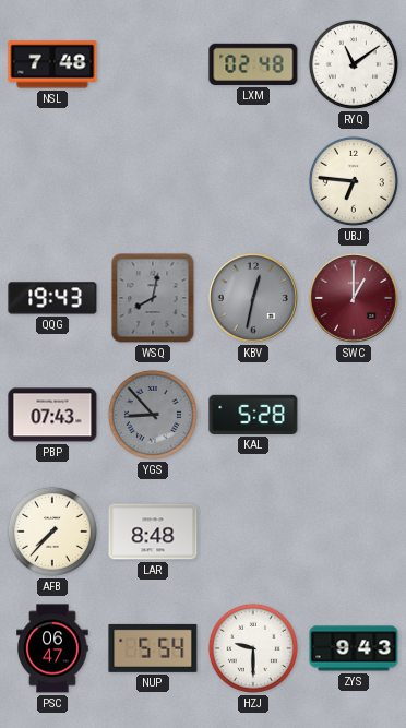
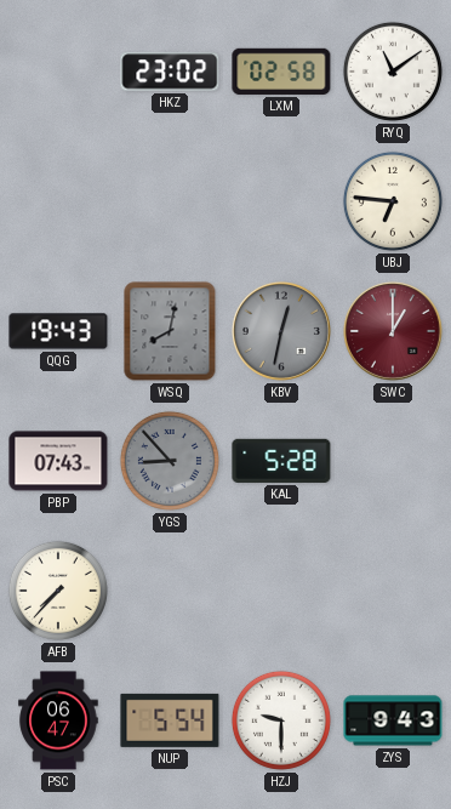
NSL: 7:48 -> none (52, 64)
HKZ: none -> 23:02 (170, 72)
LXM: 02:48 -> 02:58 (281, 72)
LAR: 8:48 -> none (153, 532)
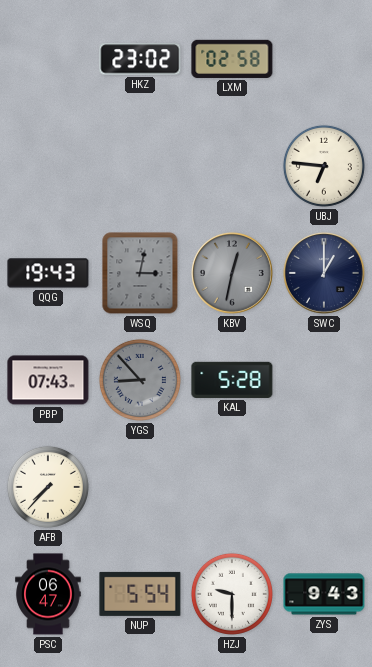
RYQ: 11:09 -> none (393, 72)
WSQ: 8:02 -> 3:02 (140, 273)
SWC dial: burgundy -> navy (325, 274)
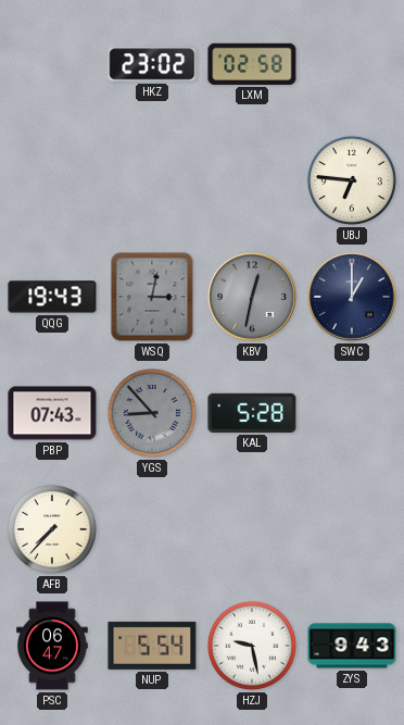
HZJ: 9:30 -> 9:28 (252, 646)
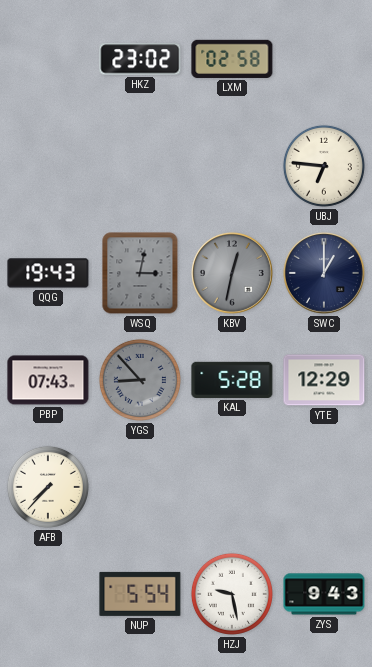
YTE: none -> 12:29 (324, 380)
PSC: 06:47 -> none (52, 646)
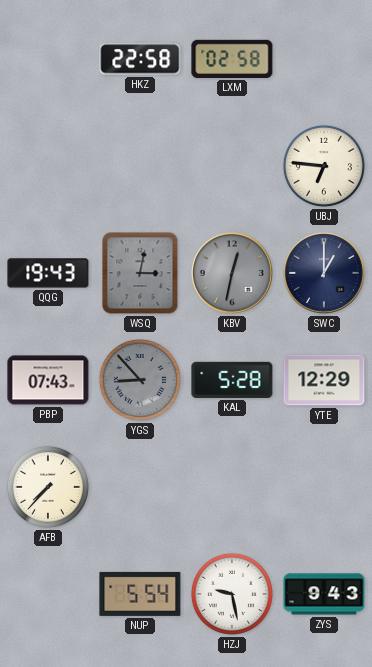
HKZ: 23:02 -> 22:58 (140, 59)
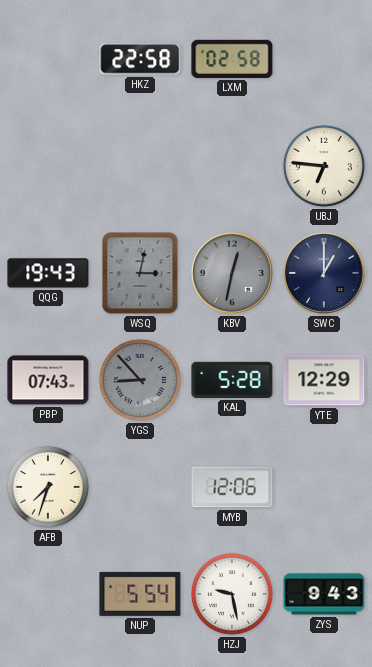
AFB: 7:37 -> 7:33 (48, 487)
MYB: none -> 12:06 (232, 487)
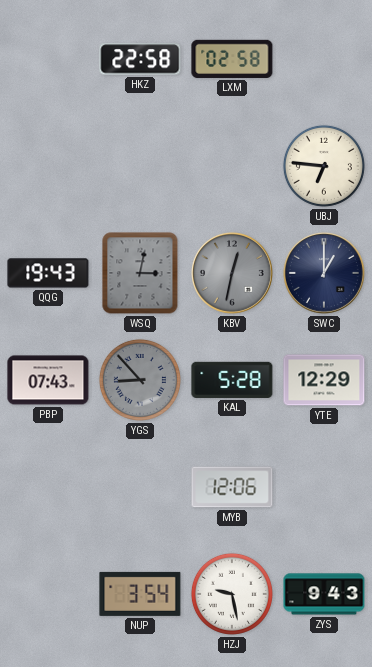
AFB: 7:33 -> none (48, 487)
NUP: 5:54 -> 3:54 (140, 594)
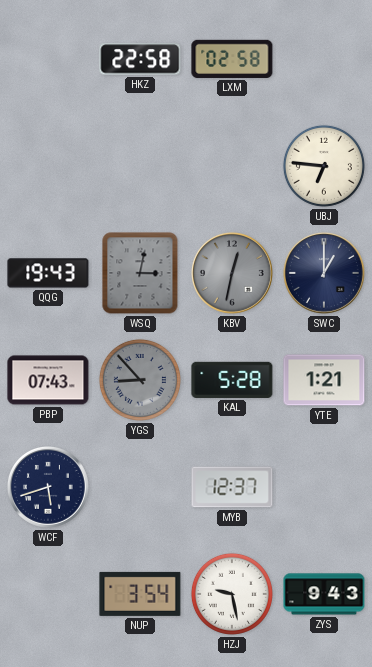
YTE: 12:29 -> 1:21 (324, 380)
WCF: none -> 5:42 (49, 488)
MYB: 12:06 -> 12:37 (232, 487)
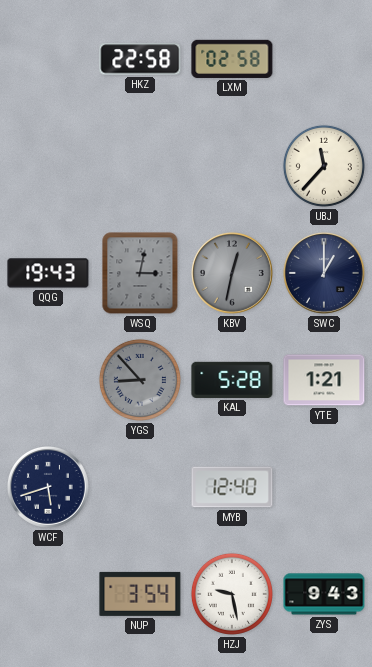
UBJ: 6:46 -> 11:37 (324, 166)
PBP: 07:43 -> none (48, 380)
MYB: 12:37 -> 12:40 (232, 487)
